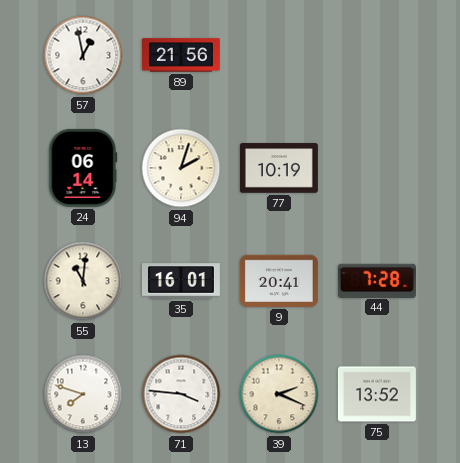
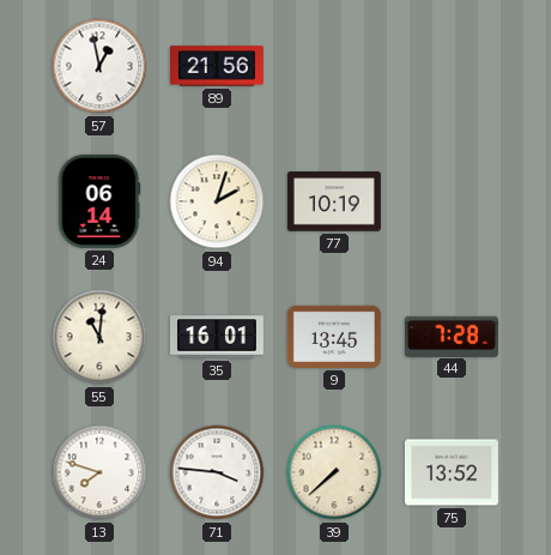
9: 20:41 -> 13:45 (334, 337)
39: 2:19 -> 7:38 (334, 472)
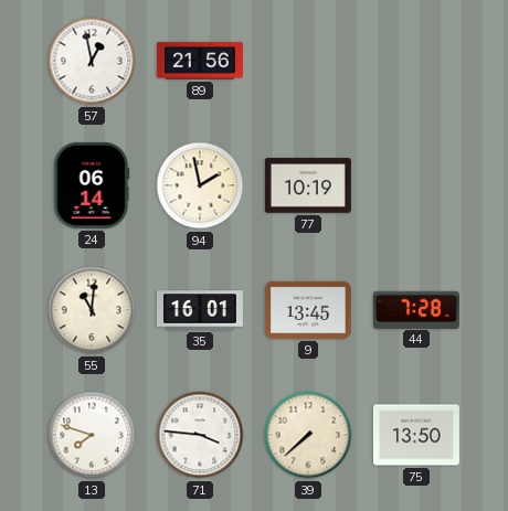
94: 2:03 -> 1:58 (200, 185)
75: 13:52 -> 13:50 (416, 435)
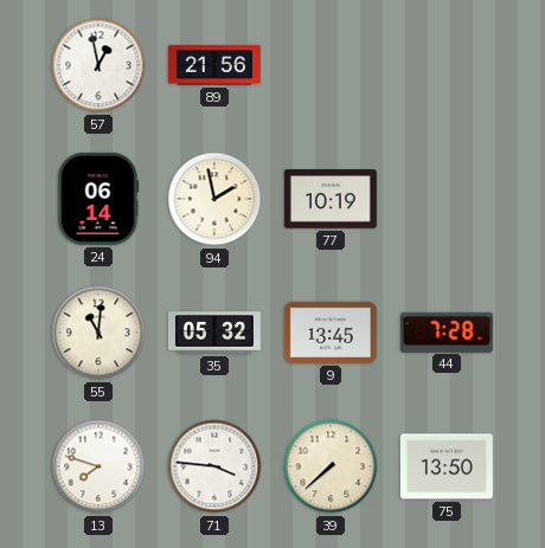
35: 16:01 -> 05:32 (214, 333)
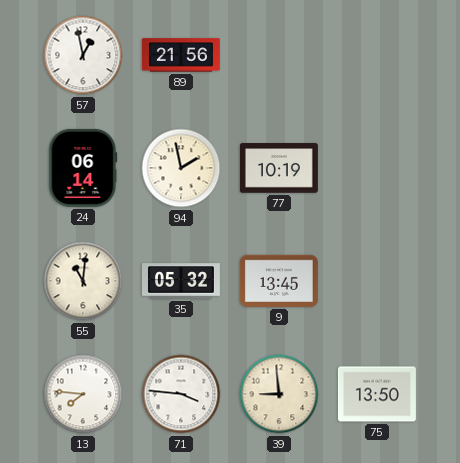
44: 7:28 -> none (447, 331)
13: 7:48 -> 7:46 (83, 394)
39: 7:38 -> 8:59 (279, 394)
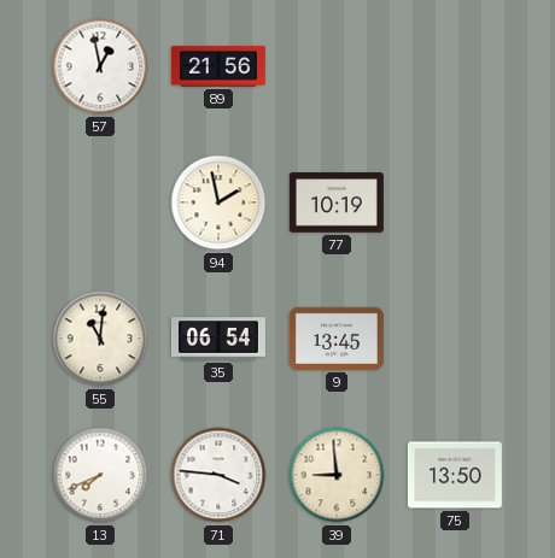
24: 06:14 -> none (83, 168)
35: 05:32 -> 06:54 (218, 339)
13: 7:46 -> 7:41 (100, 475)
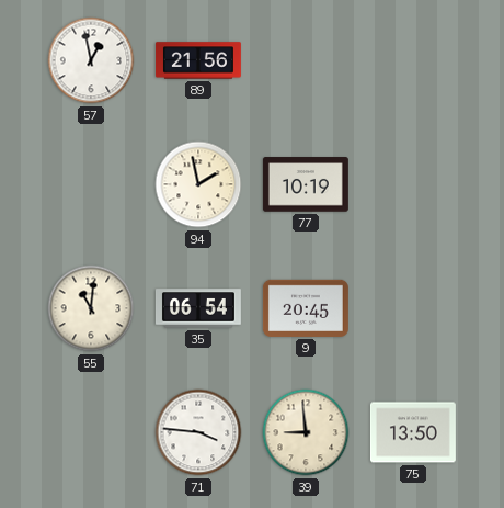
9: 13:45 -> 20:45 (306, 308)
13: 7:41 -> none (100, 475)
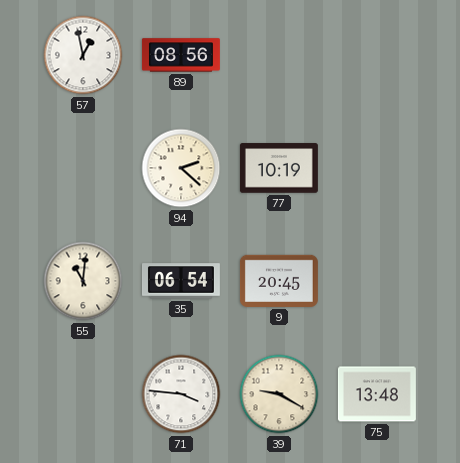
89: 21:56 -> 08:56 (181, 55)
94: 1:58 -> 2:22 (181, 168)
39: 8:59 -> 9:20 (279, 394)
75: 13:50 -> 13:48 (377, 394)
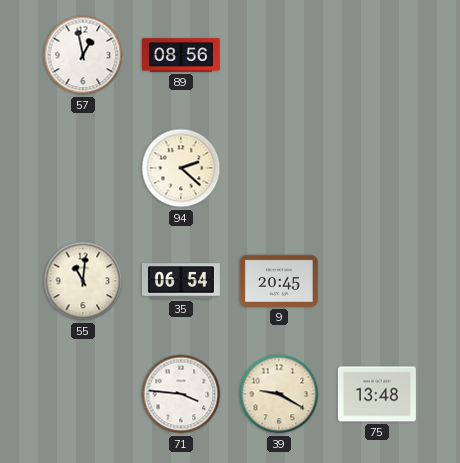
77: 10:19 -> none (279, 168)
